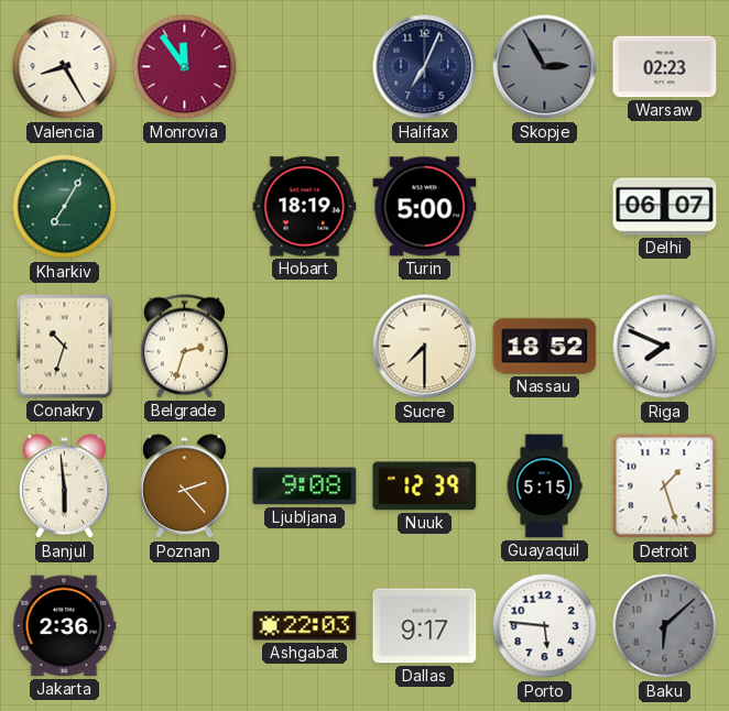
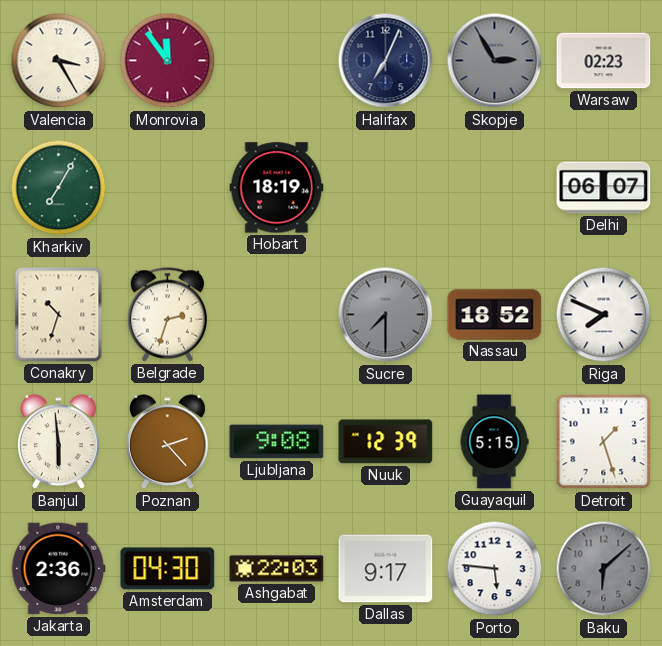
Valencia: 8:25 -> 3:25 (59, 61)
Turin: 5:00 -> none (425, 207)
Sucre dial: cream -> grey (386, 315)
Amsterdam: none -> 04:30 (168, 569)
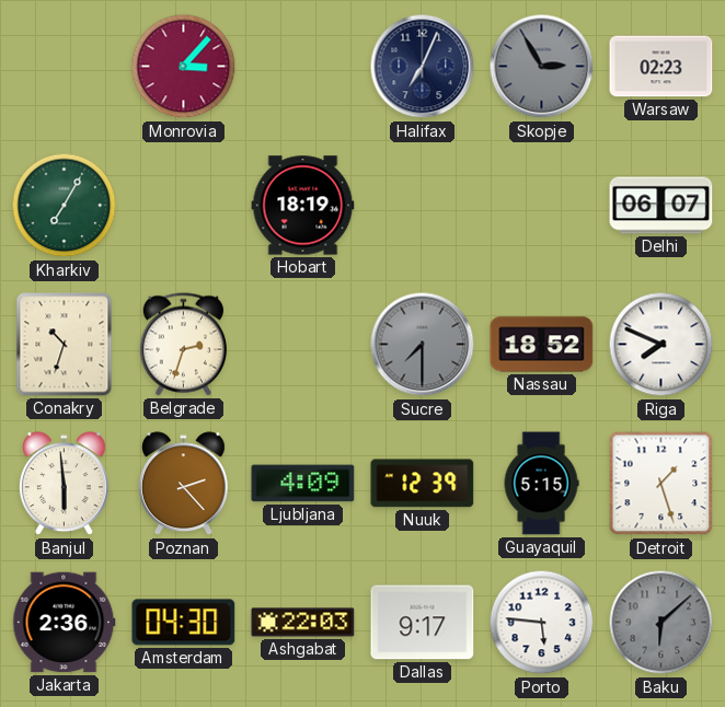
Valencia: 3:25 -> none (59, 61)
Monrovia: 11:54 -> 3:07 (184, 67)
Ljubljana: 9:08 -> 4:09 (303, 484)
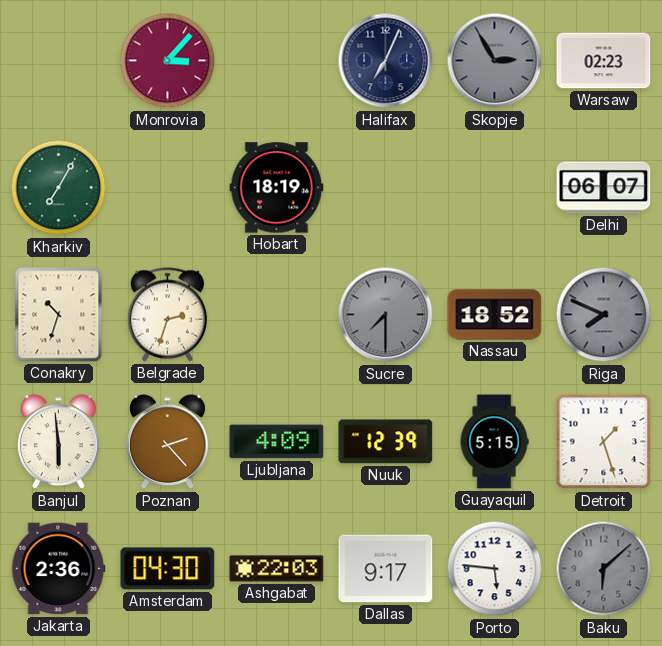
Riga dial: white -> grey (604, 315)
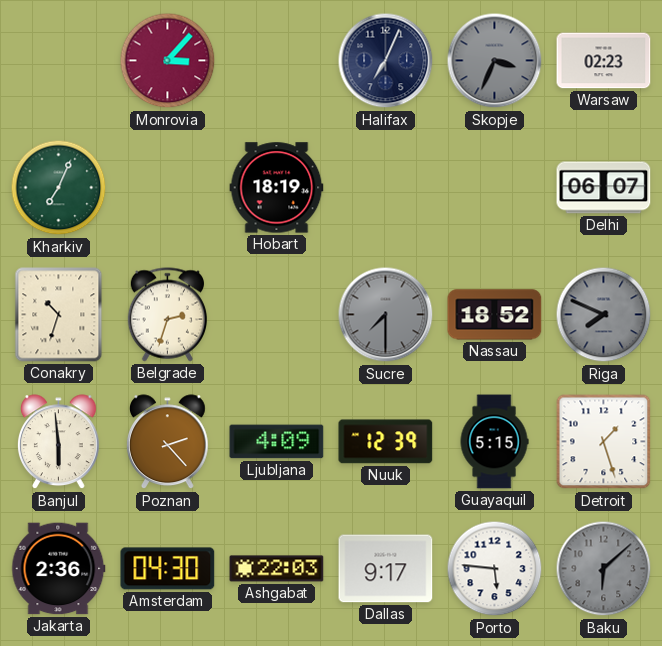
Skopje: 2:55 -> 3:34 (495, 61)
Kharkiv: 7:05 -> 7:04 (59, 188)
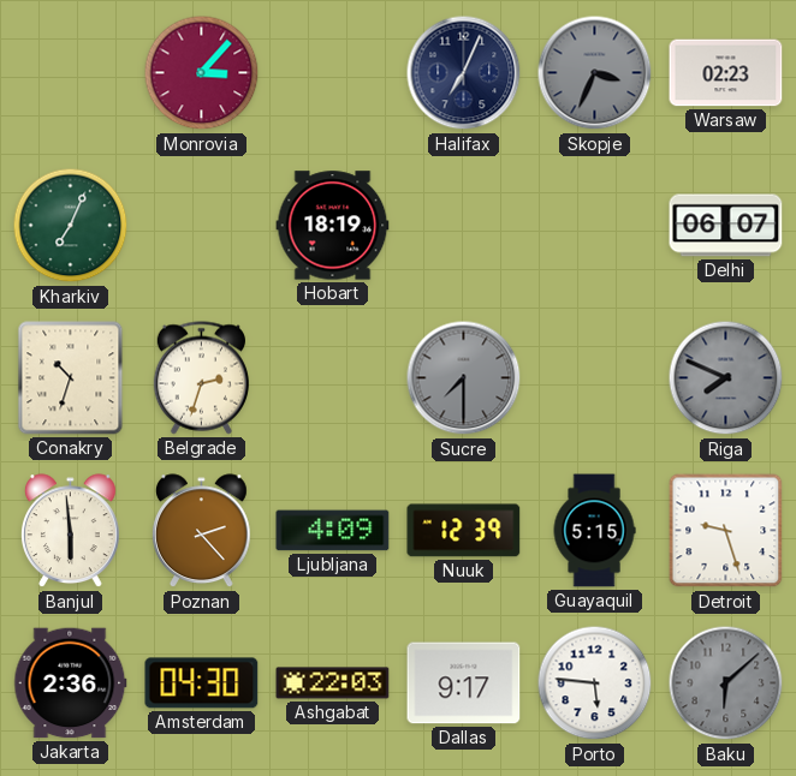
Nassau: 18:52 -> none (495, 315)
Detroit: 1:27 -> 9:27 (726, 531)
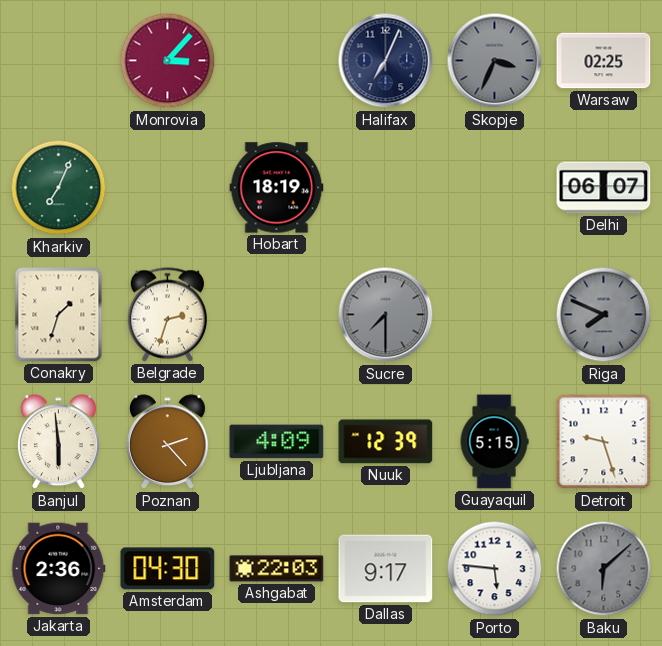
Warsaw: 02:23 -> 02:25 (604, 61)
Conakry: 10:33 -> 1:33 (59, 315)
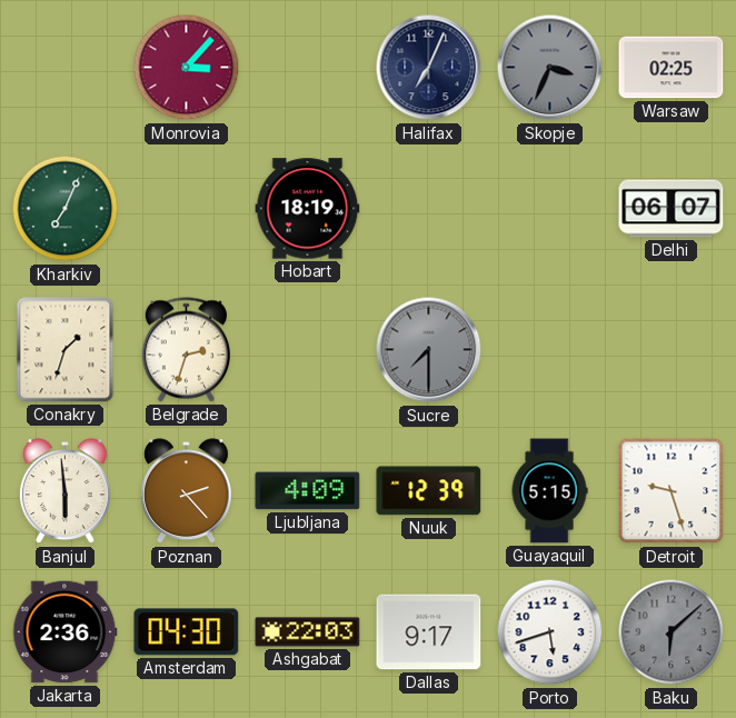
Riga: 7:49 -> none (604, 315)
Porto: 5:46 -> 5:42 (550, 632)
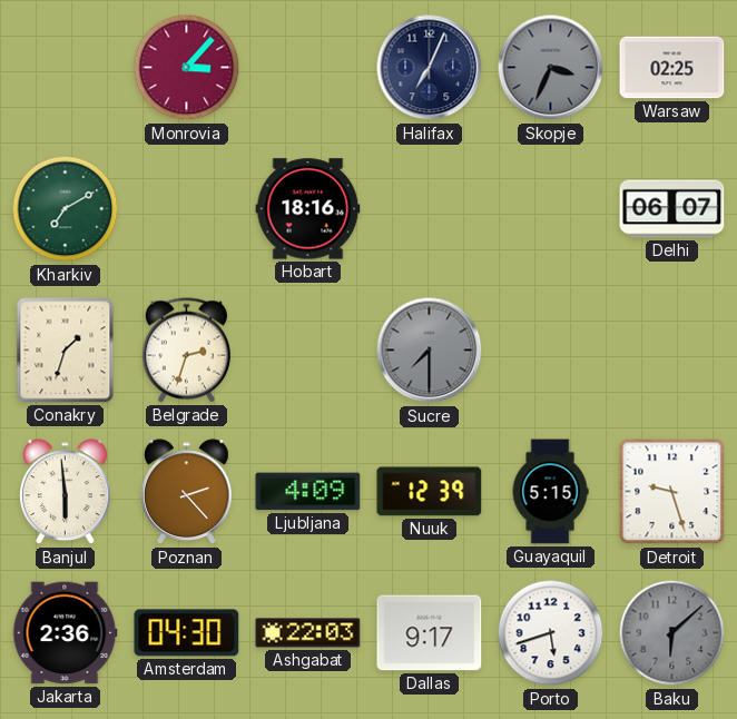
Kharkiv: 7:04 -> 7:10 (66, 209)
Hobart: 18:19 -> 18:16 (308, 209)
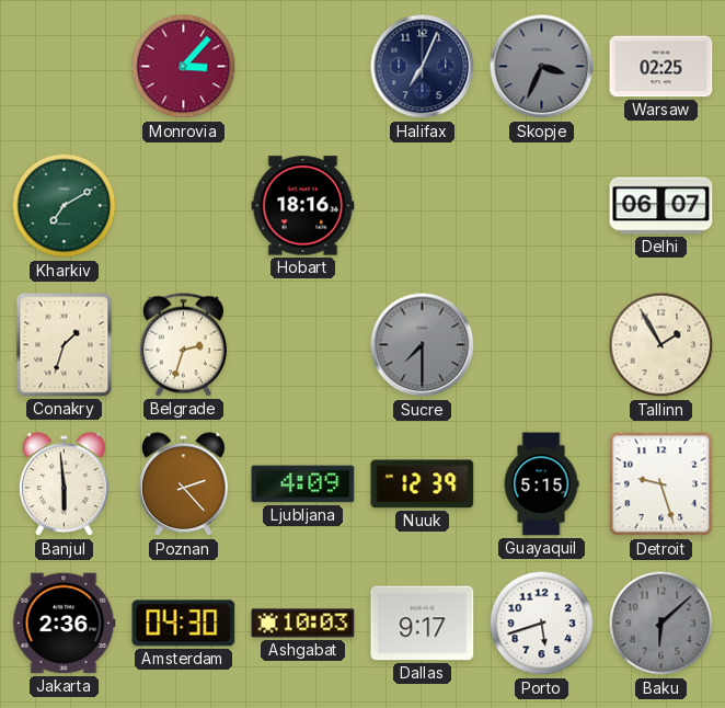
Tallinn: none -> 1:55 (661, 345)
Ashgabat: 22:03 -> 10:03 (303, 624)
